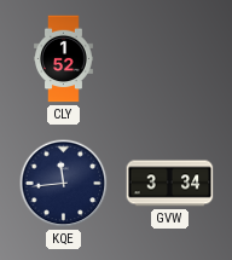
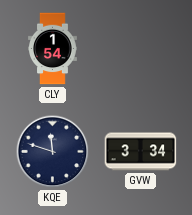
CLY: 1:52 -> 1:54 (53, 49)
KQE: 11:44 -> 11:48 (53, 152)
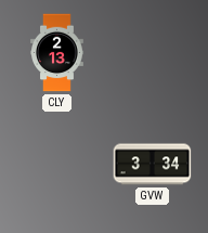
CLY: 1:54 -> 2:13 (57, 53)
KQE: 11:48 -> none (53, 152)
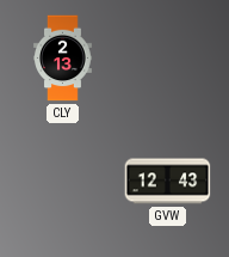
GVW: 3:34 -> 12:43 (168, 182)
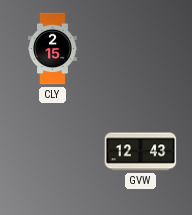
CLY: 2:13 -> 2:15 (53, 49)
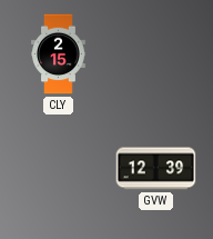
GVW: 12:43 -> 12:39 (156, 169)
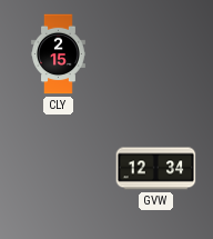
GVW: 12:39 -> 12:34 (156, 169)
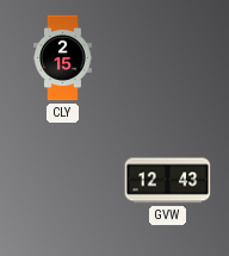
GVW: 12:34 -> 12:43 (168, 181)
